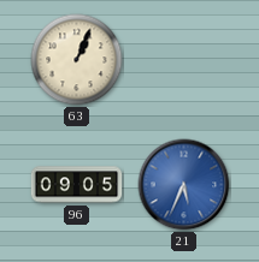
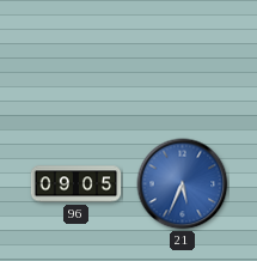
63: 1:04 -> none (77, 60)
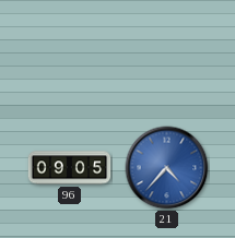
21: 5:34 -> 4:37 (167, 168)
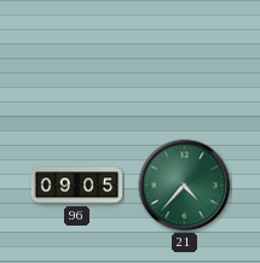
21 dial: blue -> green (185, 186)
